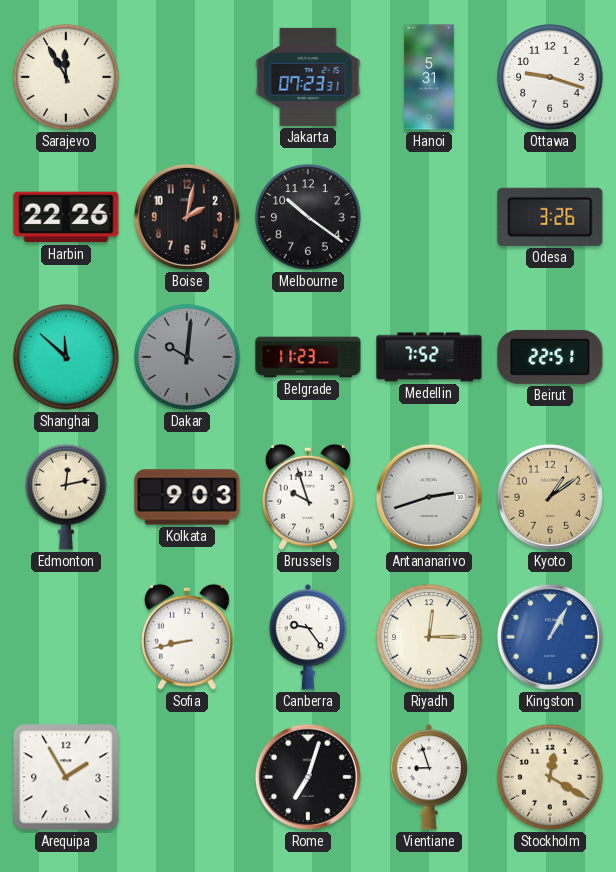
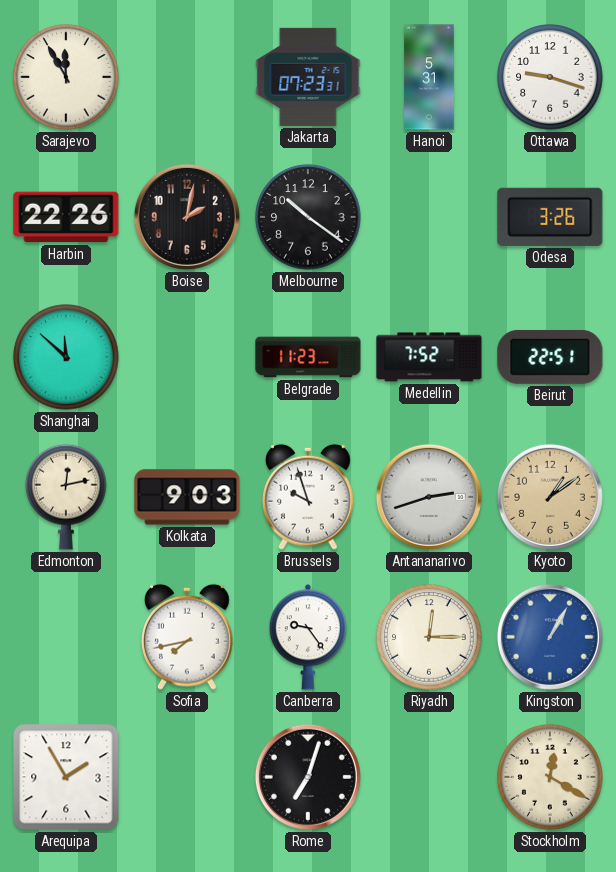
Dakar: 10:01 -> none (187, 357)
Sofia: 8:43 -> 7:43 (188, 637)
Vientiane: 8:57 -> none (429, 777)
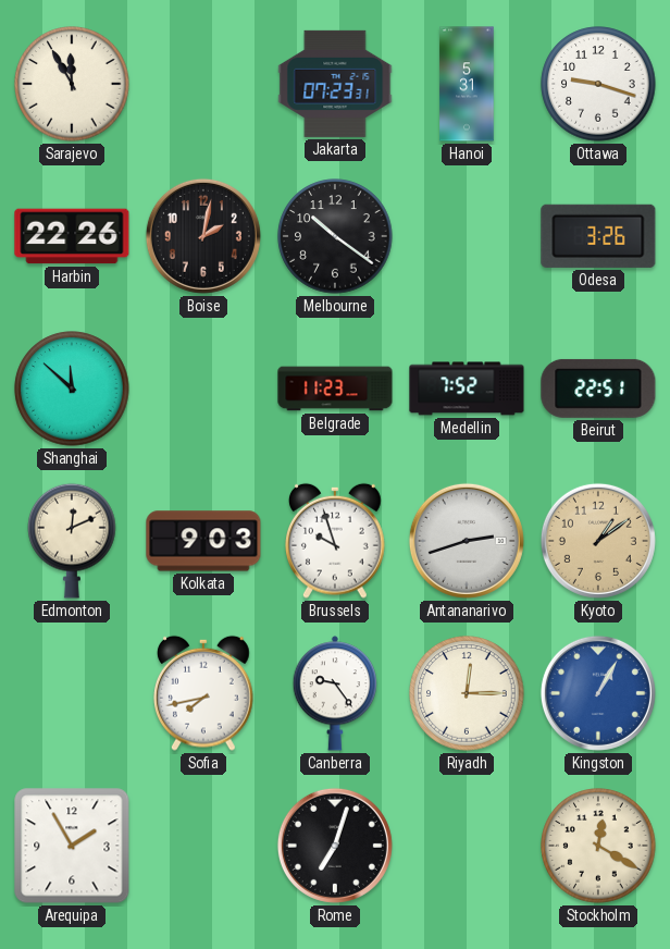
Edmonton: 12:13 -> 12:11 (72, 541)
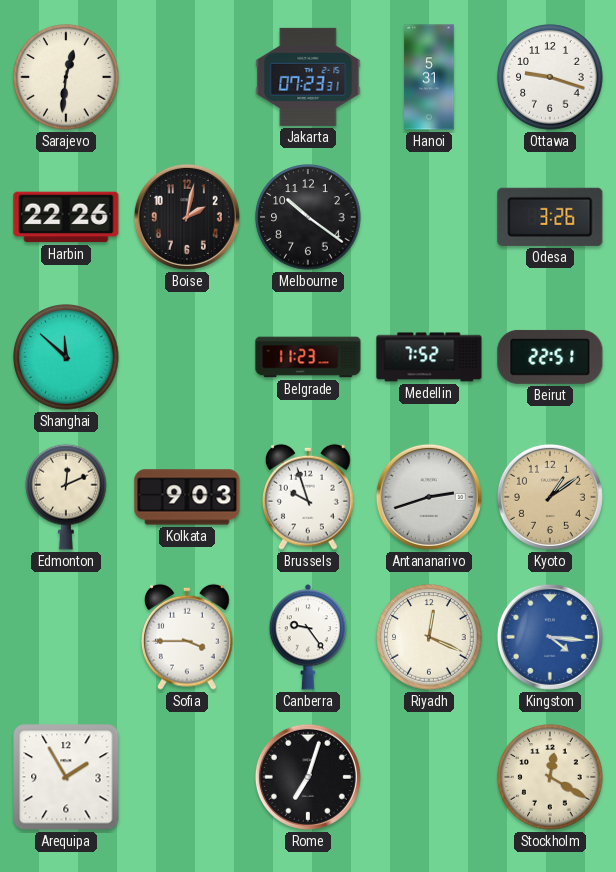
Sarajevo: 11:55 -> 12:31 (66, 77)
Sofia: 7:43 -> 3:45 (188, 637)
Riyadh: 12:15 -> 12:19 (429, 637)
Kingston: 1:05 -> 4:16 (550, 637)
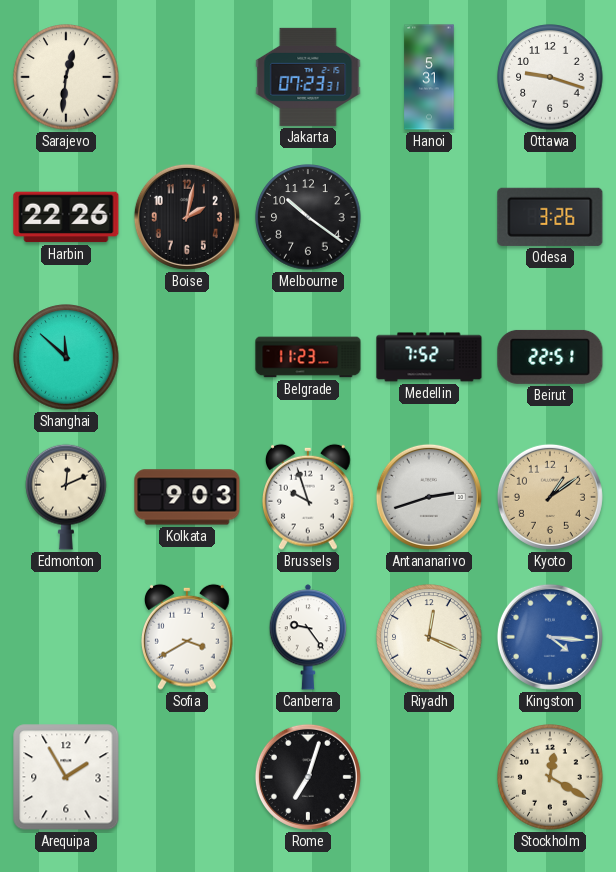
Sofia: 3:45 -> 3:40 (188, 637)
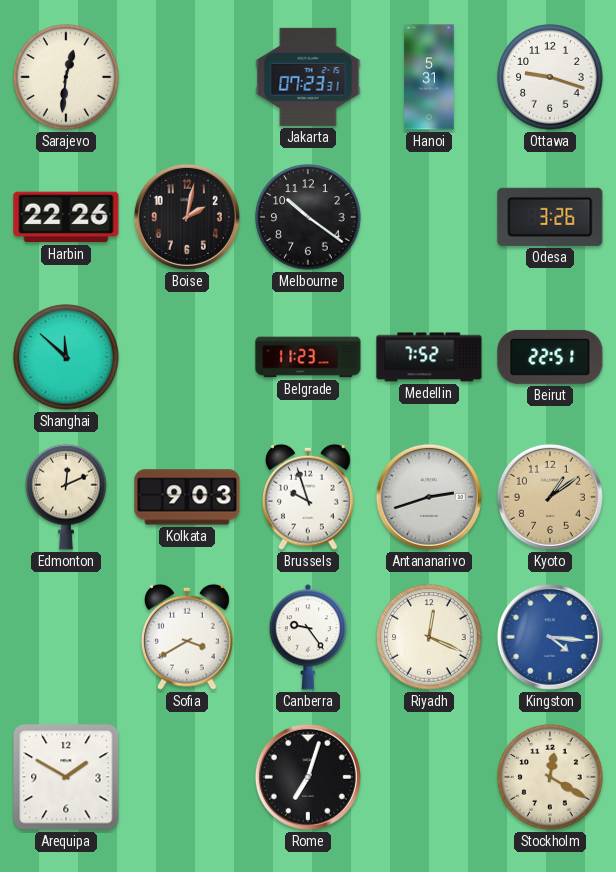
Arequipa: 1:55 -> 1:50 (66, 777)
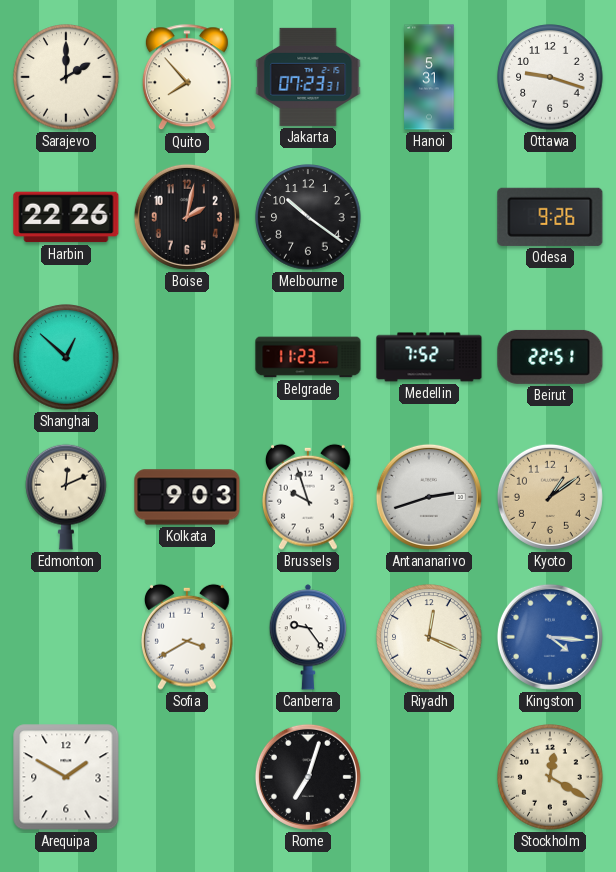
Sarajevo: 12:31 -> 2:00 (66, 77)
Quito: none -> 7:53 (187, 78)
Odesa: 3:26 -> 9:26 (550, 217)
Shanghai: 11:52 -> 12:52 (66, 357)
